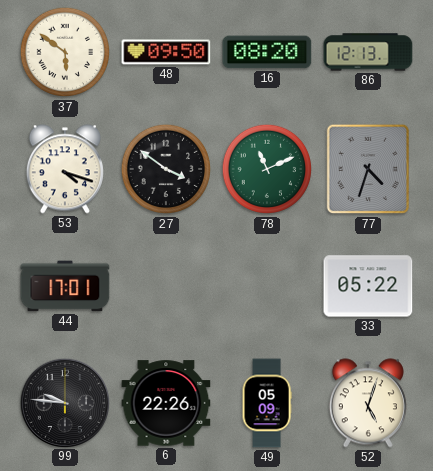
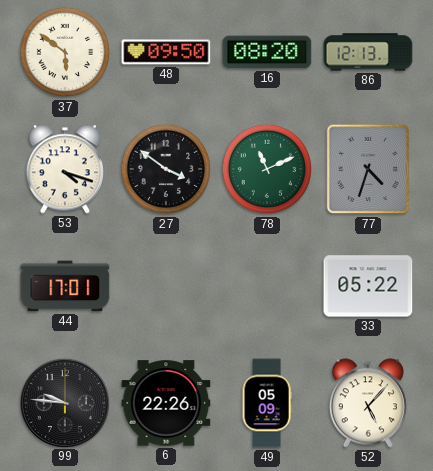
52: 5:03 -> 5:07 (368, 403)
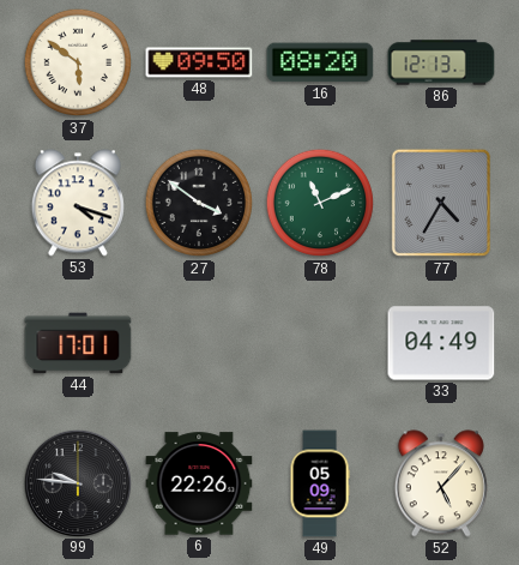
77: 4:33 -> 4:35 (441, 203)
33: 05:22 -> 04:49 (441, 343)
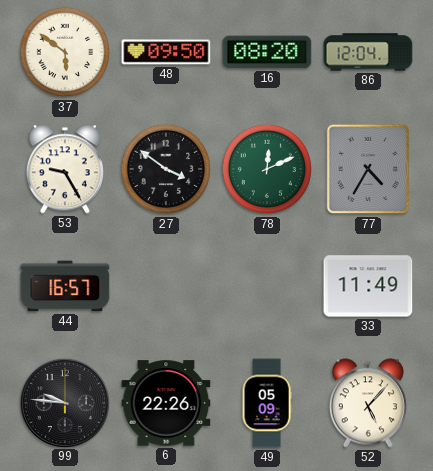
86: 12:13 -> 12:04 (368, 52)
53: 4:18 -> 9:25 (65, 169)
78: 11:11 -> 12:11 (267, 169)
44: 17:01 -> 16:57 (65, 286)
33: 04:49 -> 11:49 (368, 286)
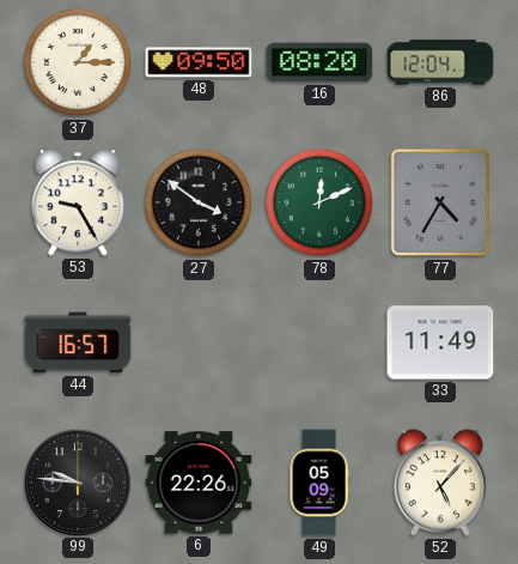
37: 5:51 -> 1:15 (78, 62)
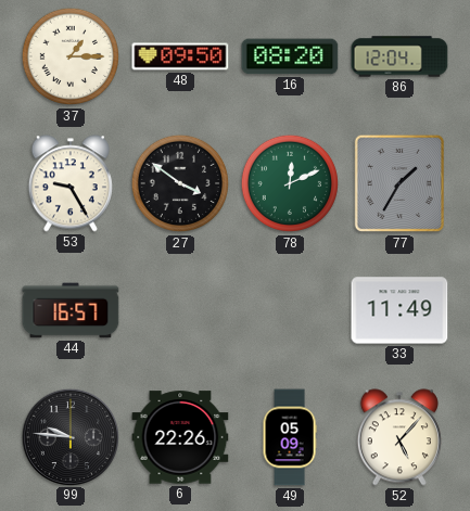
77: 4:35 -> 1:35 (399, 183)
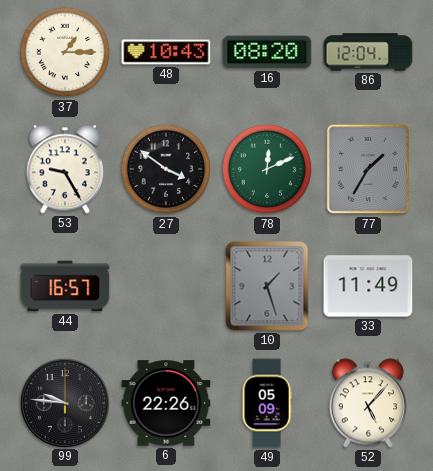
48: 09:50 -> 10:43 (166, 52)
10: none -> 1:27 (267, 286)
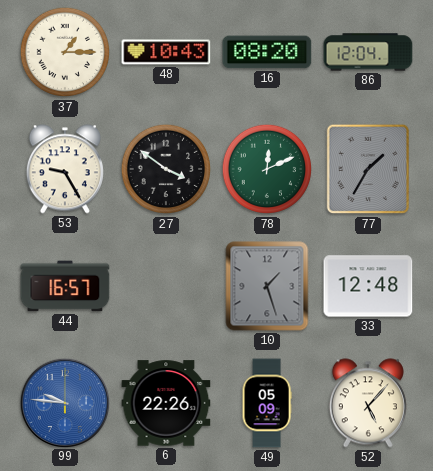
33: 11:49 -> 12:48 (368, 286)
99 dial: black -> blue (64, 402)
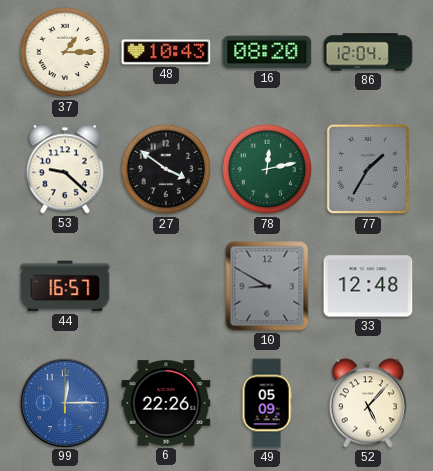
53: 9:25 -> 9:22 (65, 169)
78: 12:11 -> 12:13 (267, 169)
10: 1:27 -> 8:50 (267, 286)
99: 9:46 -> 12:15 (64, 402)
